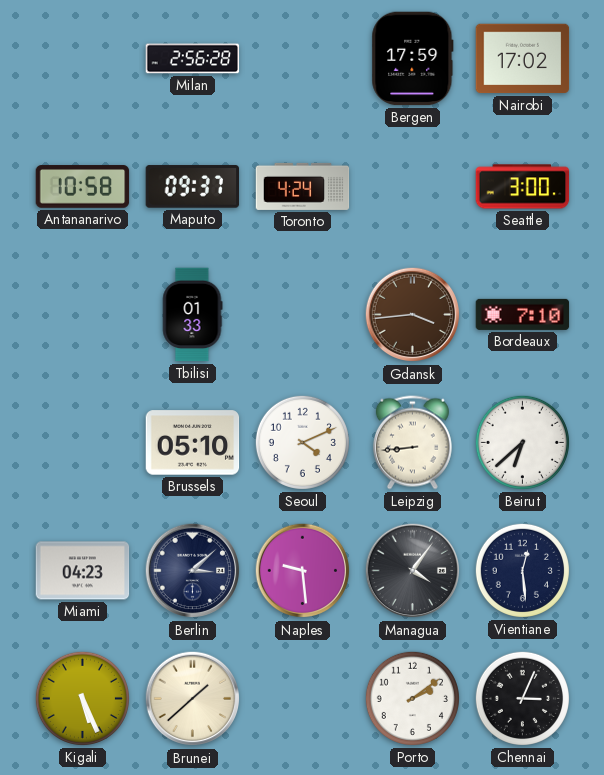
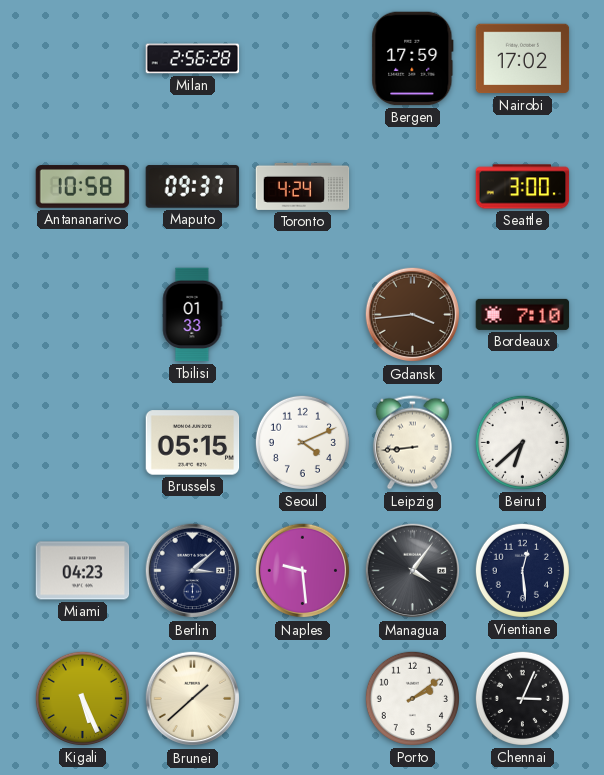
Brussels: 05:10 -> 05:15 (193, 443)
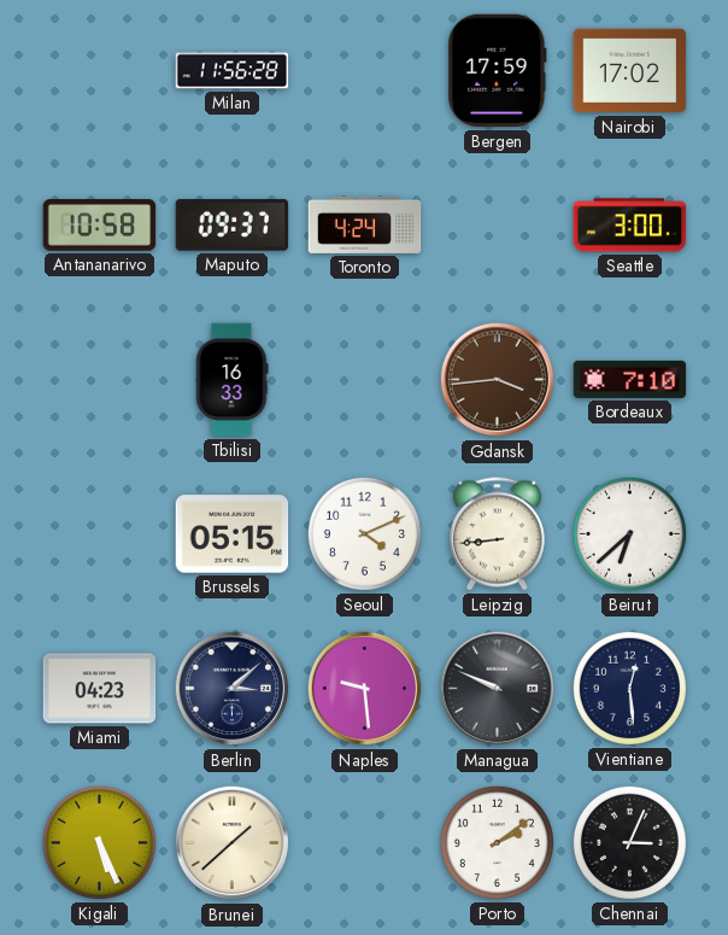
Milan: 2:56 -> 11:56 (233, 71)
Tbilisi: 01:33 -> 16:33 (231, 380)
Managua: 4:06 -> 9:49 (498, 689)
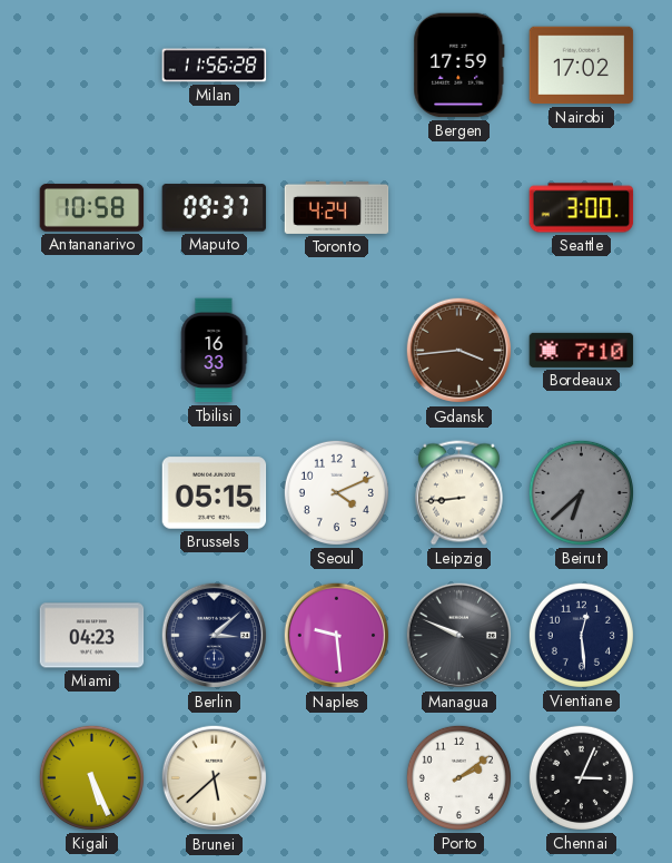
Beirut dial: white -> grey (581, 492)
Brunei: 1:38 -> 5:38 (215, 778)
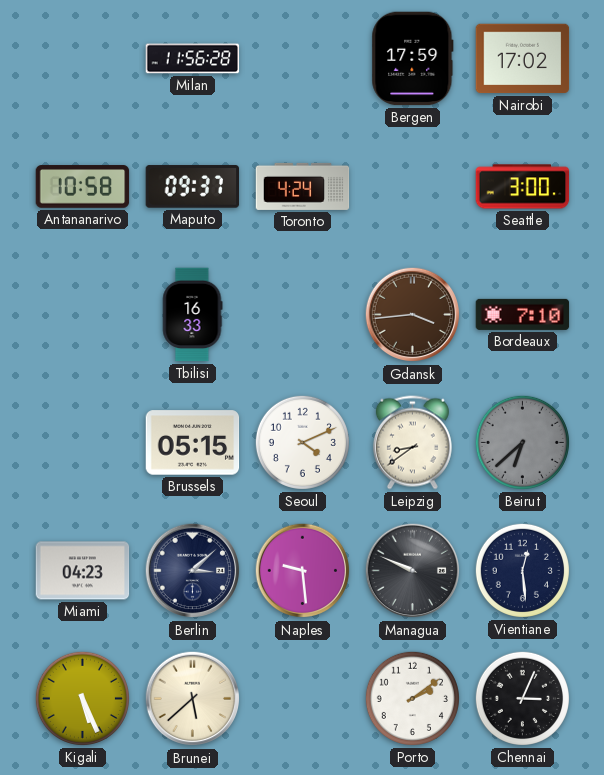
Leipzig: 8:44 -> 8:39 (412, 443)
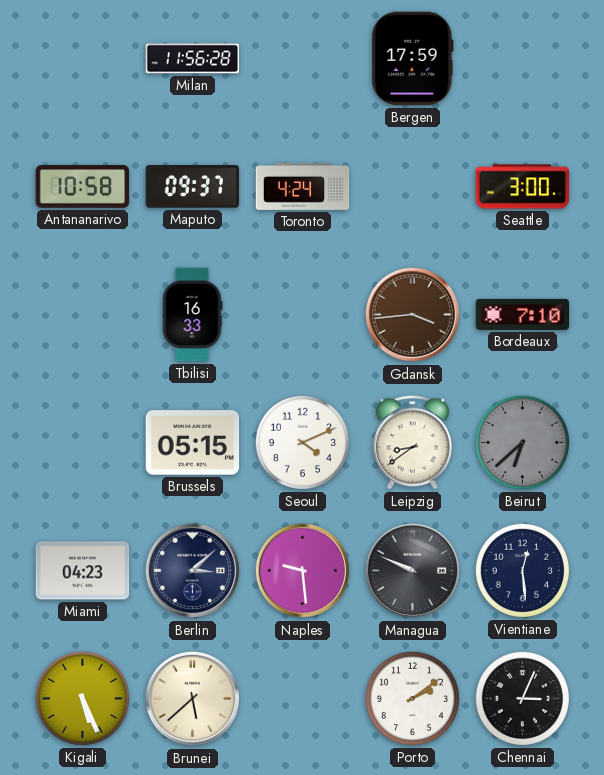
Nairobi: 17:02 -> none (523, 59)
